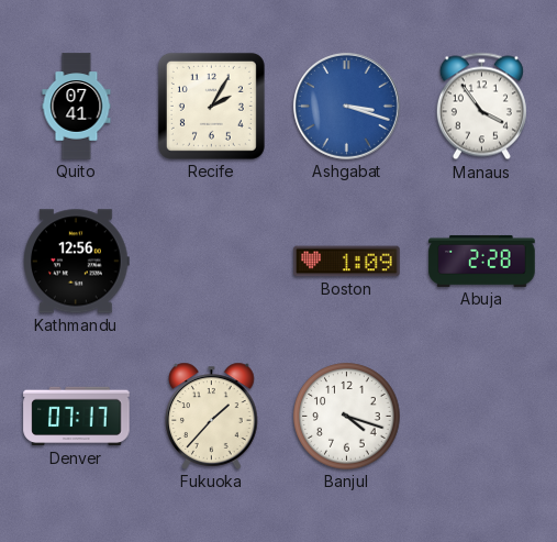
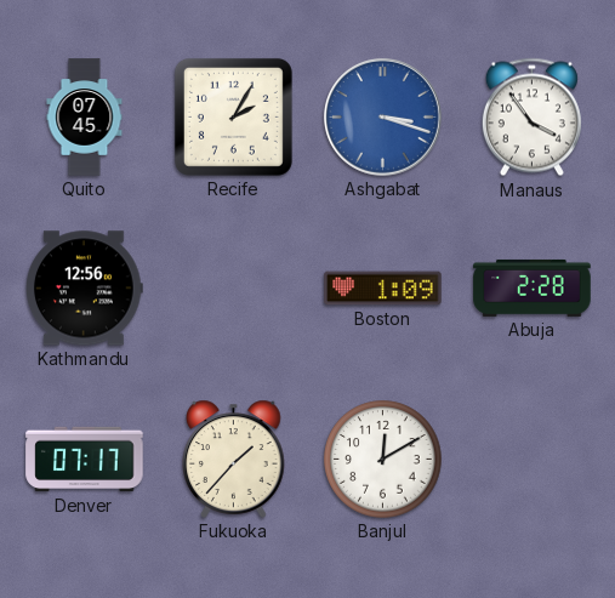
Quito: 07:41 -> 07:45 (85, 118)
Banjul: 4:18 -> 12:10 (383, 460)
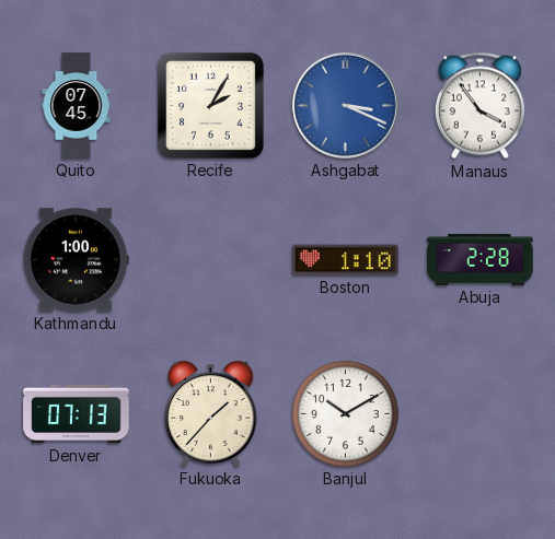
Ashgabat: 3:18 -> 3:19 (345, 105)
Kathmandu: 12:56 -> 1:00 (77, 260)
Boston: 1:09 -> 1:10 (346, 260)
Denver: 07:17 -> 07:13 (77, 414)
Banjul: 12:10 -> 10:10 (346, 414)
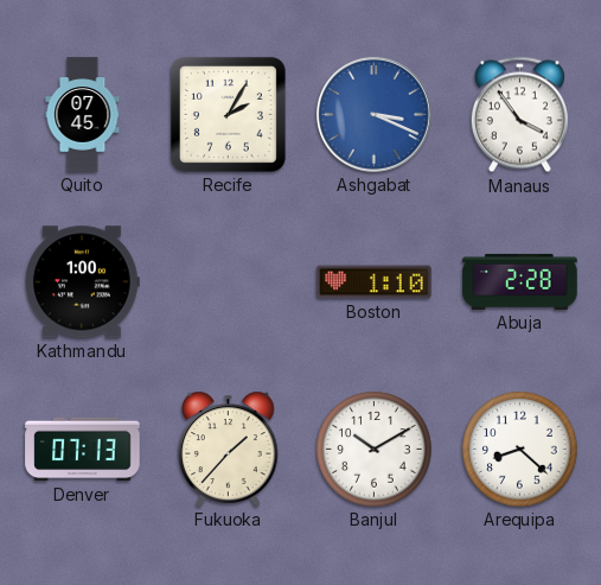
Arequipa: none -> 8:22 (520, 450)
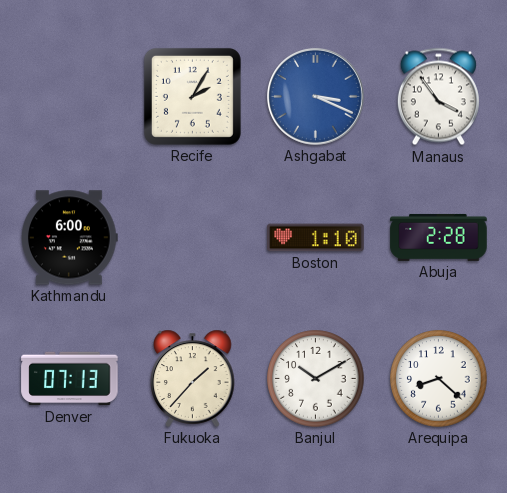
Quito: 07:45 -> none (83, 115)
Kathmandu: 1:00 -> 6:00 (70, 238)
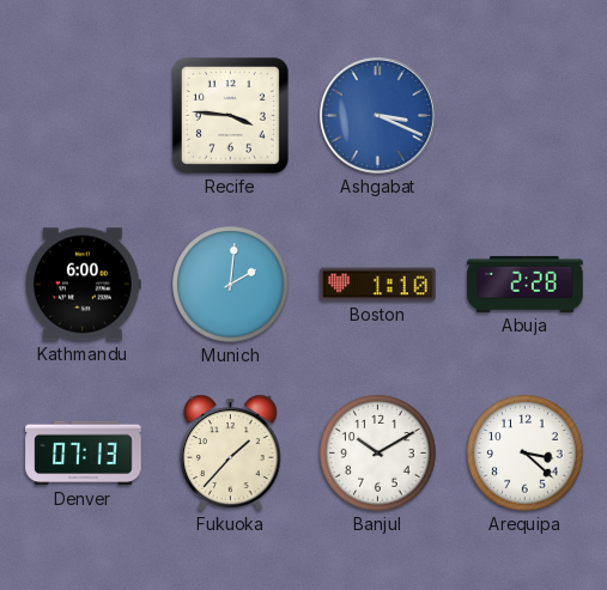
Recife: 2:05 -> 3:46 (230, 115)
Manaus: 3:54 -> none (438, 97)
Munich: none -> 2:01 (231, 285)
Arequipa: 8:22 -> 3:22 (526, 454)
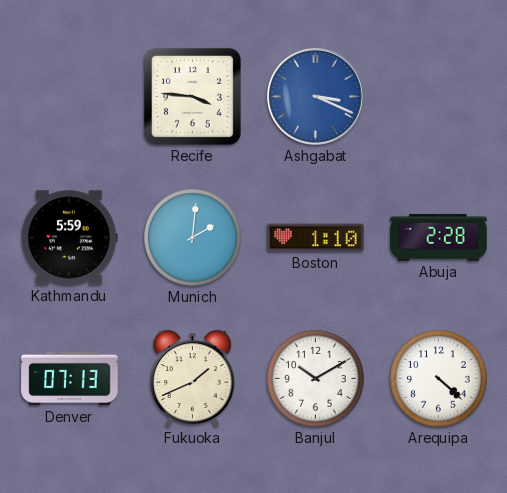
Kathmandu: 6:00 -> 5:59 (70, 238)
Fukuoka: 1:37 -> 1:41 (193, 378)
Arequipa: 3:22 -> 4:22 (439, 379)
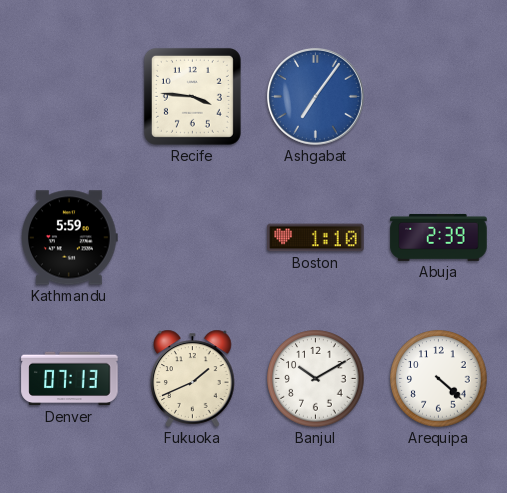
Ashgabat: 3:19 -> 7:06 (315, 96)
Munich: 2:01 -> none (193, 238)
Abuja: 2:28 -> 2:39 (439, 237)
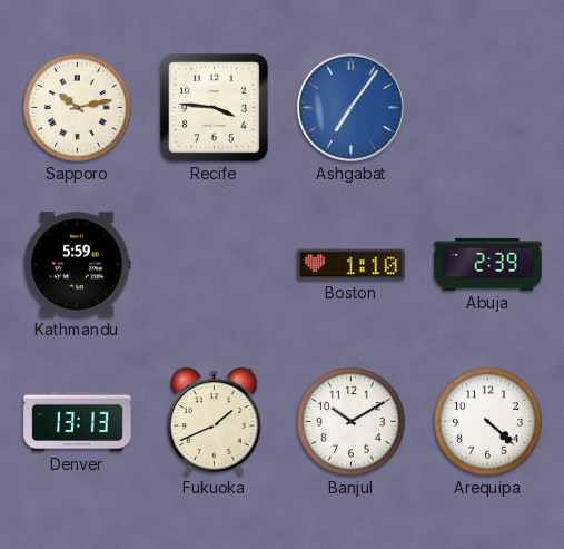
Sapporo: none -> 10:13 (78, 108)
Denver: 07:13 -> 13:13 (78, 422)
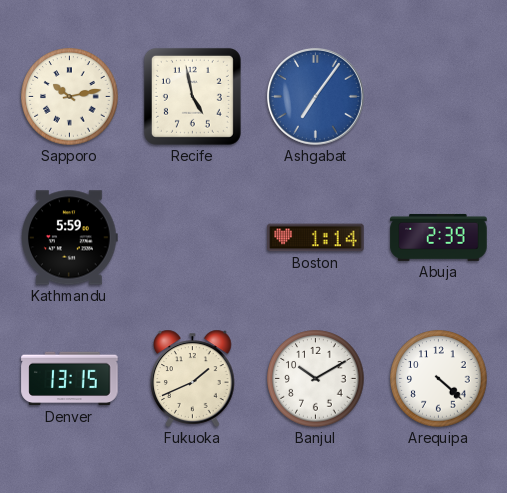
Recife: 3:46 -> 4:58 (192, 96)
Boston: 1:10 -> 1:14 (316, 238)
Denver: 13:13 -> 13:15 (70, 379)
